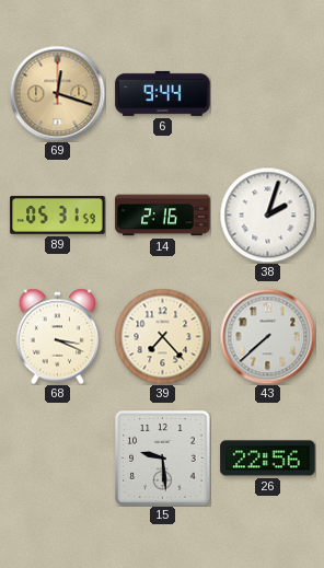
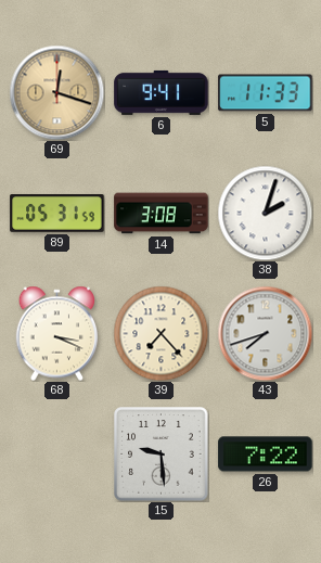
6: 9:44 -> 9:41 (162, 92)
5: none -> 11:33 (266, 93)
14: 2:16 -> 3:08 (162, 214)
43: 7:38 -> 7:42 (265, 333)
26: 22:56 -> 7:22 (266, 455)
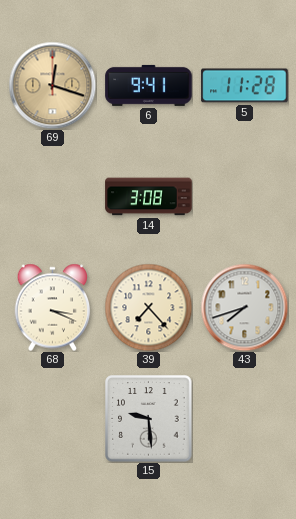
5: 11:33 -> 11:28 (245, 86)
89: 05:31 -> none (57, 214)
38: 2:03 -> none (265, 213)
26: 7:22 -> none (266, 455)
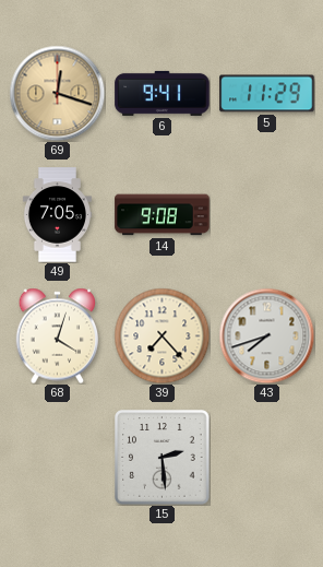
5: 11:28 -> 11:29 (267, 94)
49: none -> 7:05 (57, 215)
14: 3:08 -> 9:08 (163, 215)
68: 3:19 -> 4:03 (58, 335)
15: 9:29 -> 2:29 (163, 458)
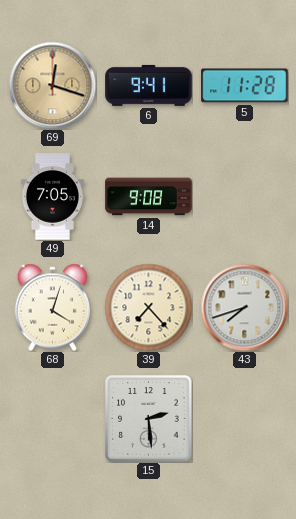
5: 11:29 -> 11:28 (245, 86)
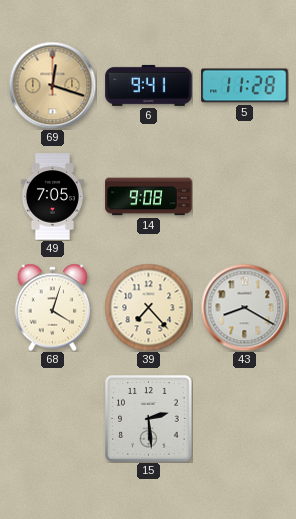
43: 7:42 -> 8:20 (244, 307)
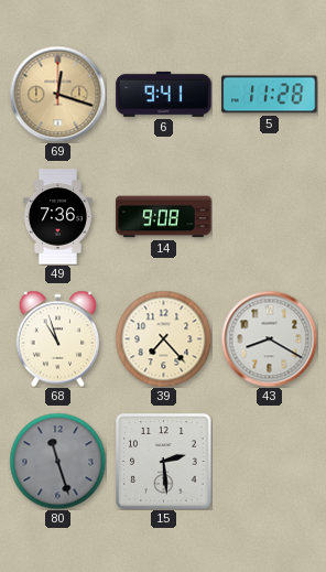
49: 7:05 -> 7:36 (57, 217)
68: 4:03 -> 10:57 (58, 338)
80: none -> 11:27 (57, 461)
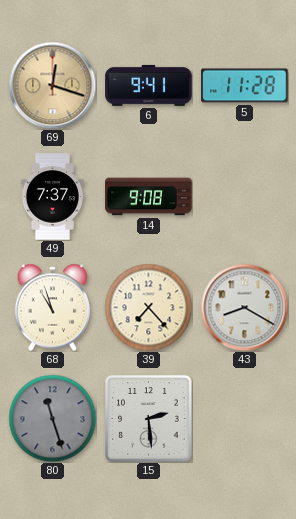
49: 7:36 -> 7:37 (52, 197)
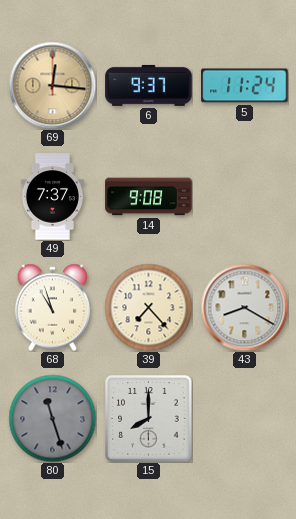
69: 12:18 -> 12:16 (52, 85)
6: 9:41 -> 9:37 (149, 85)
5: 11:28 -> 11:24 (245, 86)
15: 2:29 -> 8:00 (149, 419)
